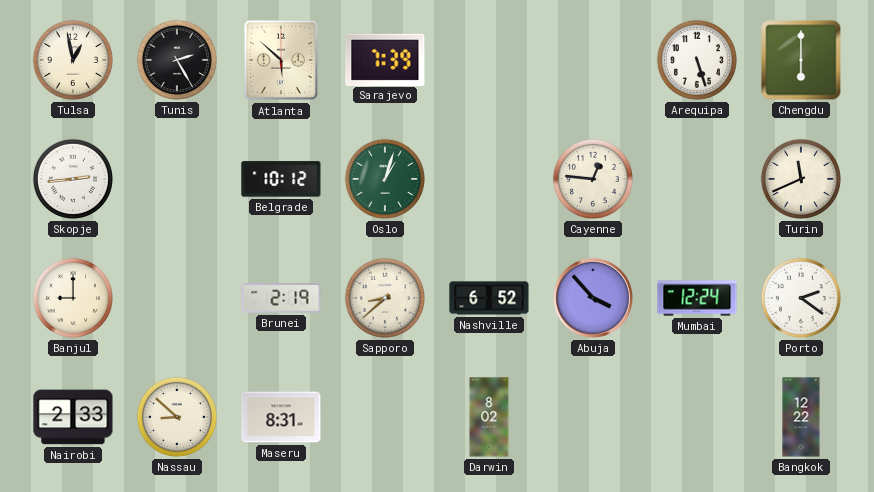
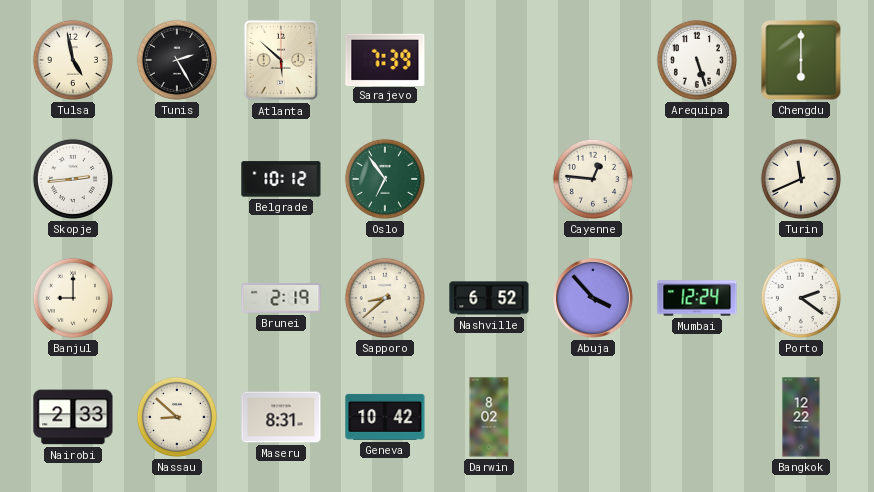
Tulsa: 12:58 -> 4:58 (73, 60)
Oslo: 1:03 -> 6:54 (385, 179)
Geneva: none -> 10:42 (385, 417)
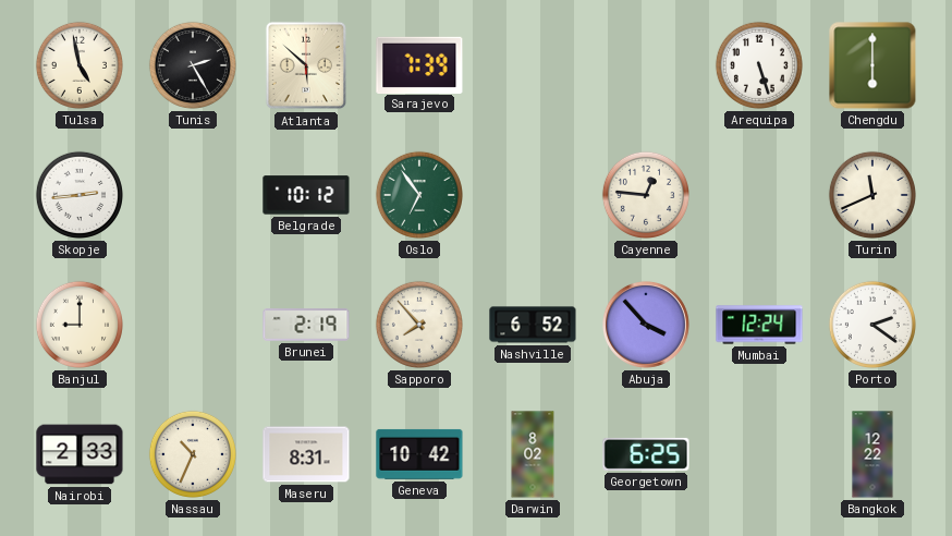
Sapporo: 8:38 -> 7:53 (419, 325)
Nassau: 8:52 -> 10:34 (193, 454)
Georgetown: none -> 6:25 (646, 454)
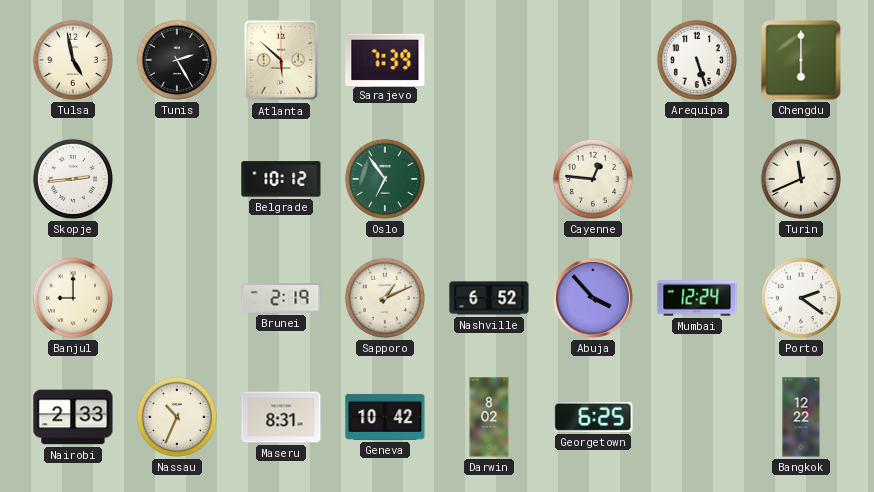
Sapporo: 7:53 -> 1:11 (385, 298)
